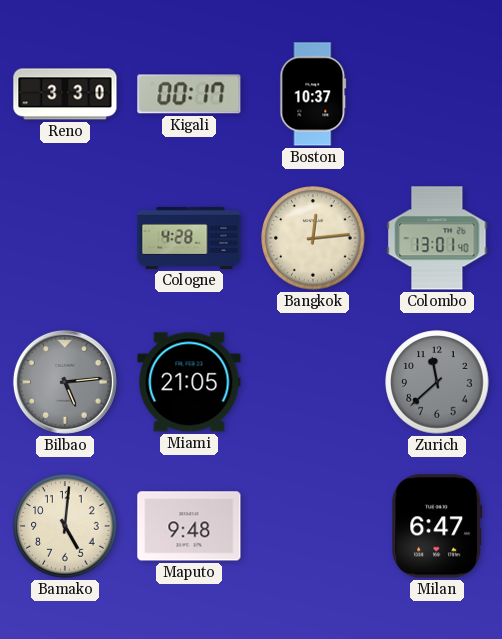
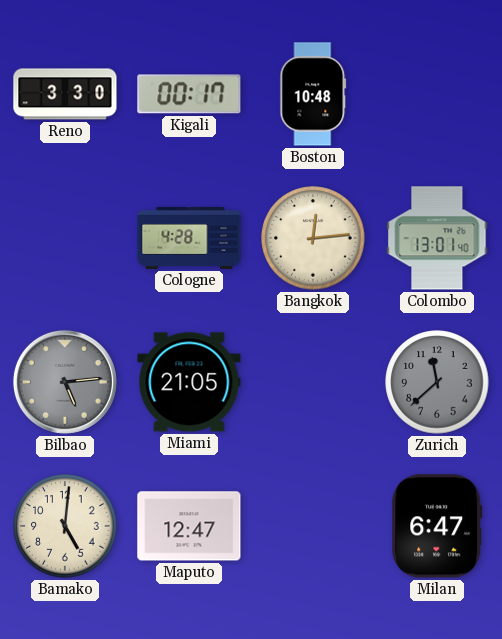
Boston: 10:37 -> 10:48 (313, 94)
Maputo: 9:48 -> 12:47 (189, 526)
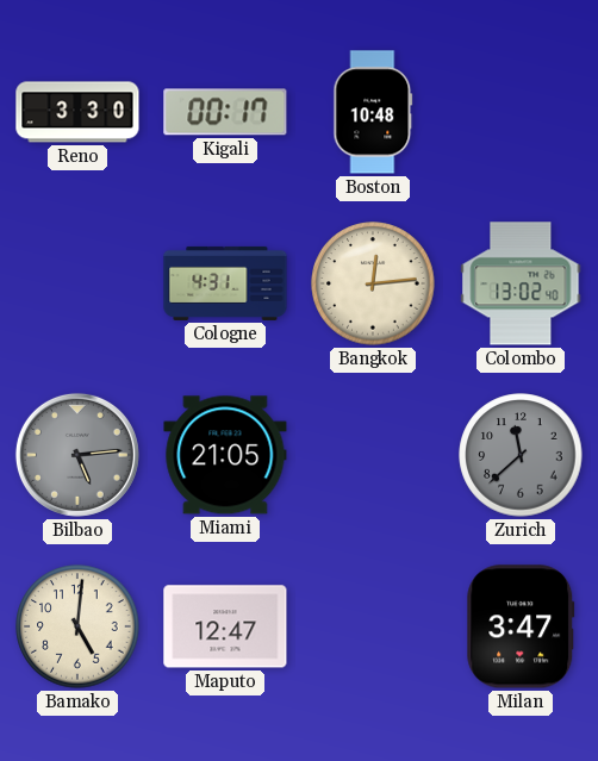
Cologne: 4:28 -> 4:31 (225, 283)
Colombo: 13:01 -> 13:02 (521, 283)
Milan: 6:47 -> 3:47 (521, 626)
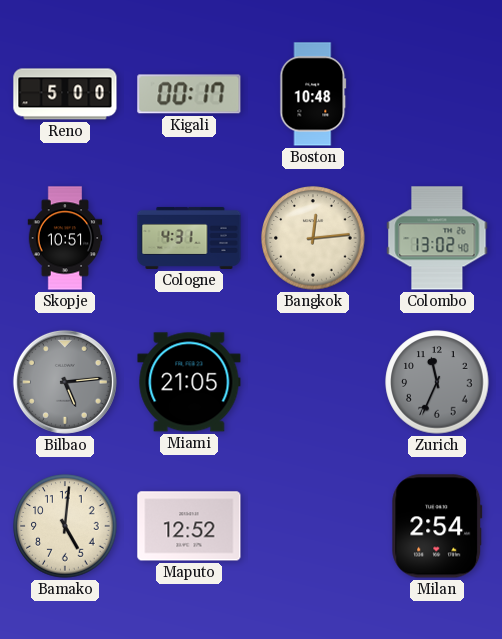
Reno: 3:30 -> 5:00 (65, 94)
Skopje: none -> 10:51 (65, 238)
Zurich: 11:38 -> 11:34 (437, 382)
Maputo: 12:47 -> 12:52 (189, 526)
Milan: 3:47 -> 2:54 (437, 526)
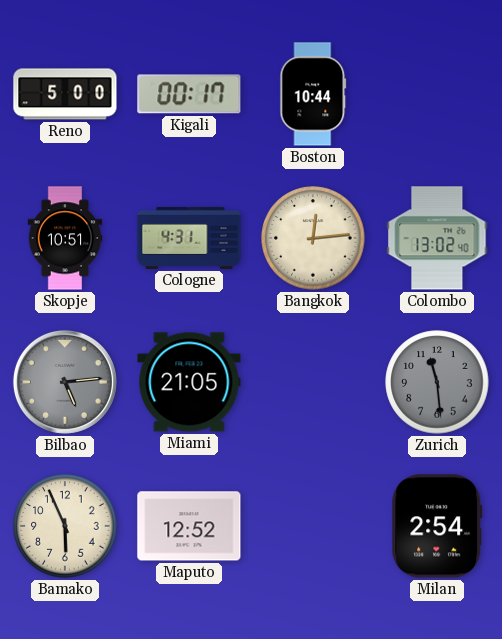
Boston: 10:48 -> 10:44 (313, 94)
Zurich: 11:34 -> 11:29 (437, 382)
Bamako: 5:01 -> 5:56 (65, 526)
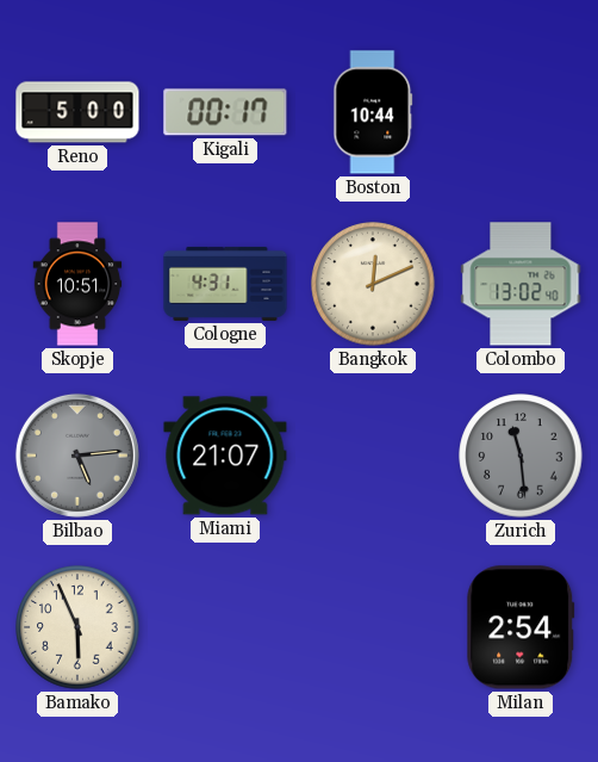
Bangkok: 12:14 -> 12:11 (373, 284)
Miami: 21:05 -> 21:07 (225, 456)
Maputo: 12:52 -> none (189, 526)
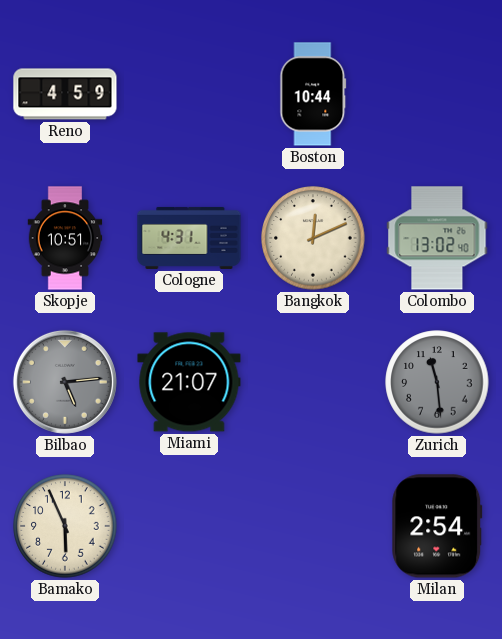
Reno: 5:00 -> 4:59 (65, 94)
Kigali: 00:17 -> none (225, 112)
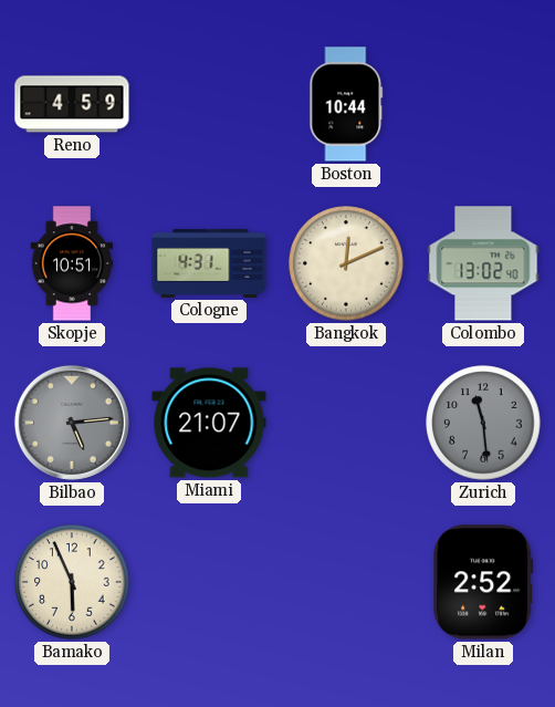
Milan: 2:54 -> 2:52 (483, 582)
